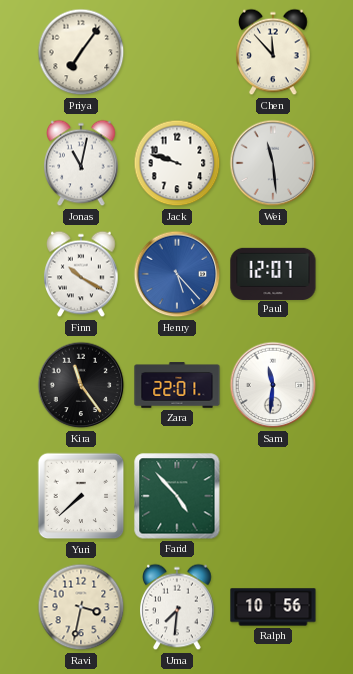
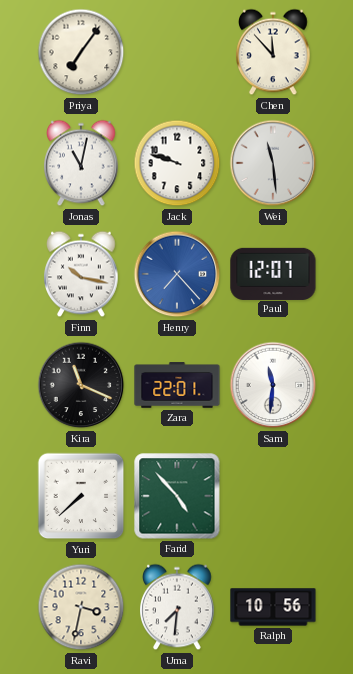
Finn: 10:20 -> 10:17 (81, 274)
Henry: 5:23 -> 7:23 (177, 274)
Kira: 11:24 -> 11:19 (81, 385)
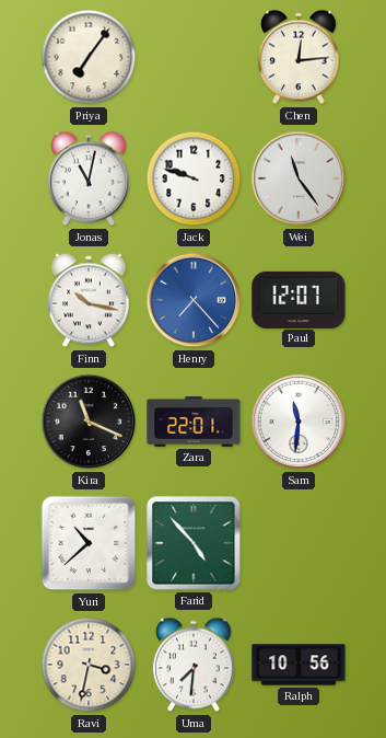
Chen: 11:53 -> 12:14 (299, 57)
Wei: 11:29 -> 11:24 (299, 178)
Yuri: 7:38 -> 10:38 (89, 543)
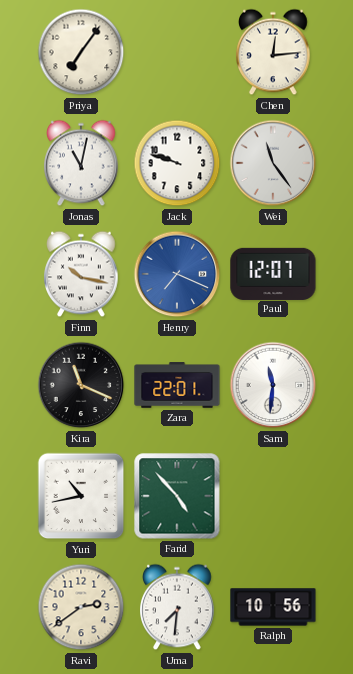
Henry: 7:23 -> 7:19 (177, 274)
Yuri: 10:38 -> 10:43 (81, 496)
Ravi: 3:32 -> 2:39 (81, 607)
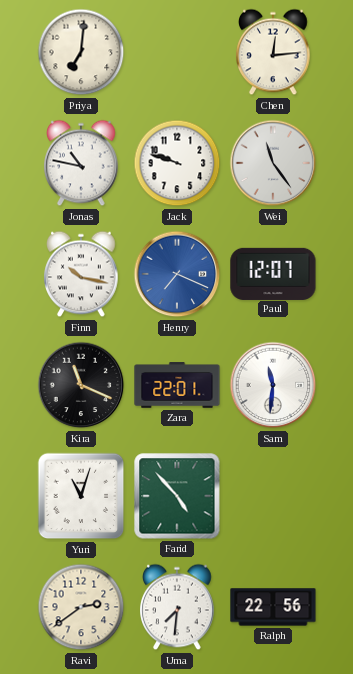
Priya: 7:06 -> 7:01 (81, 52)
Jonas: 11:02 -> 10:47 (81, 163)
Yuri: 10:43 -> 11:03 (81, 496)
Ralph: 10:56 -> 22:56 (273, 607)
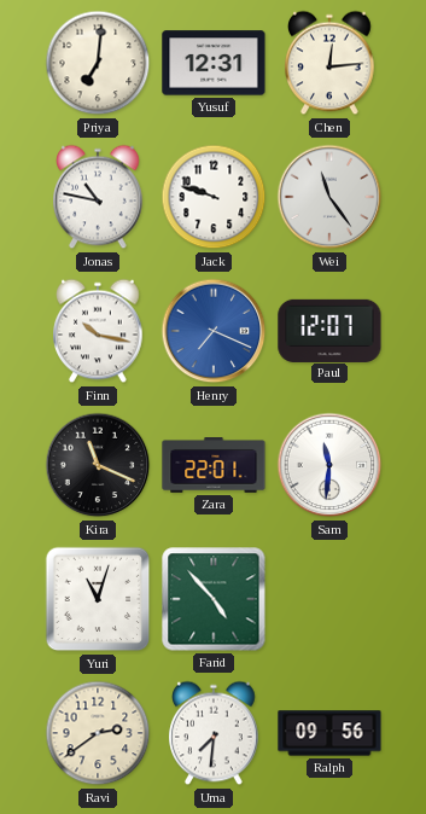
Yusuf: none -> 12:31 (214, 63)
Ralph: 22:56 -> 09:56 (329, 733)
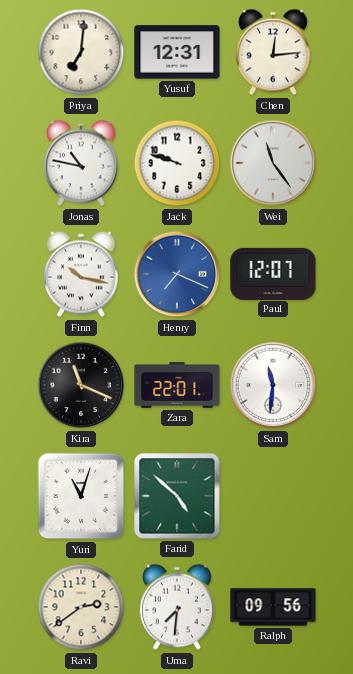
Farid: 4:53 -> 4:52 (177, 496)
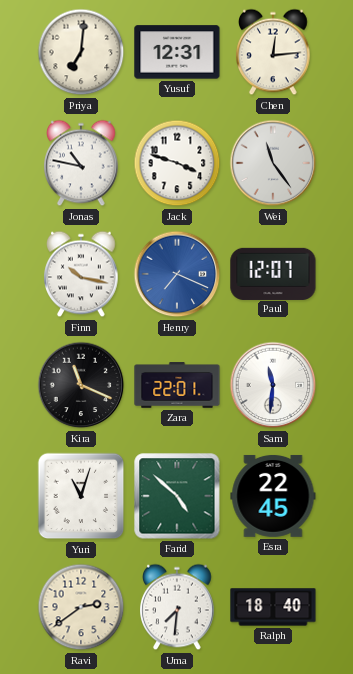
Jack: 9:48 -> 3:48 (177, 163)
Esra: none -> 22:45 (273, 496)
Ralph: 09:56 -> 18:40 (273, 607)
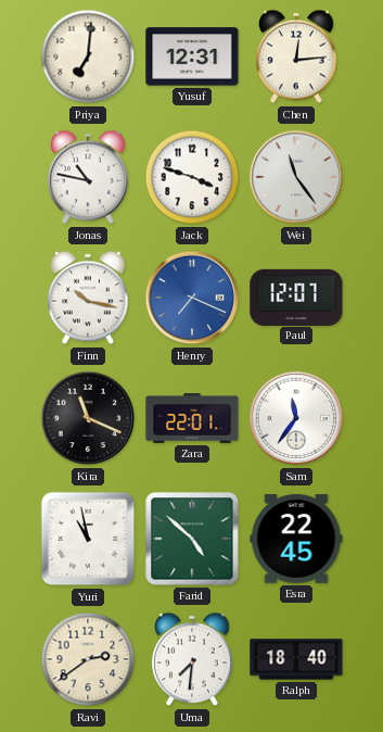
Sam: 11:31 -> 11:36 (296, 418)
Yuri: 11:03 -> 10:58 (88, 539)
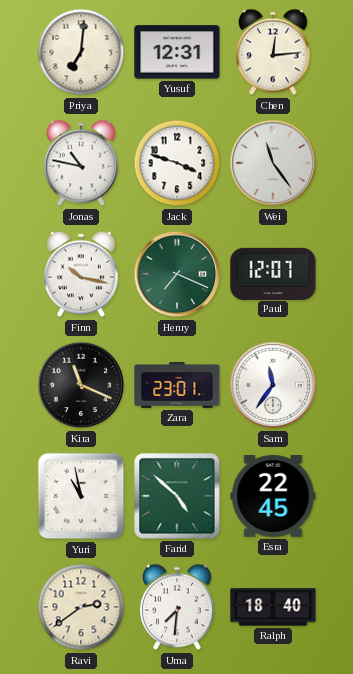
Henry dial: blue -> green (177, 274)
Zara: 22:01 -> 23:01 (177, 385)
